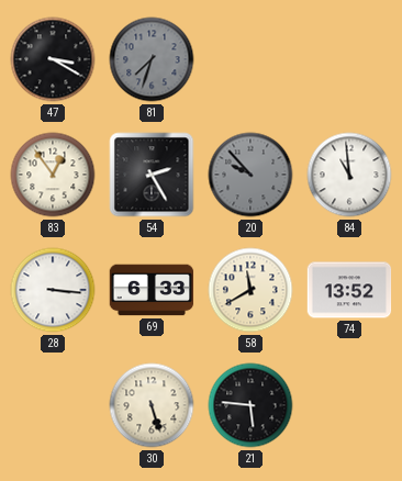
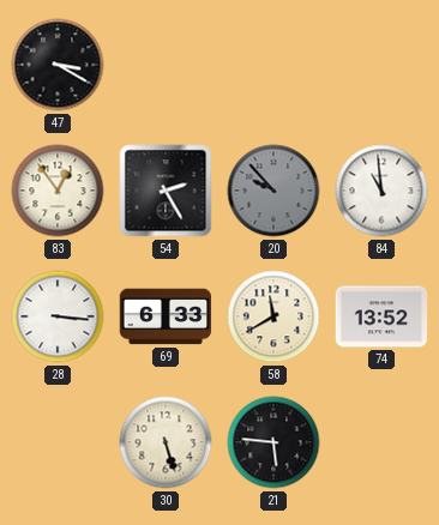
81: 7:33 -> none (152, 59)
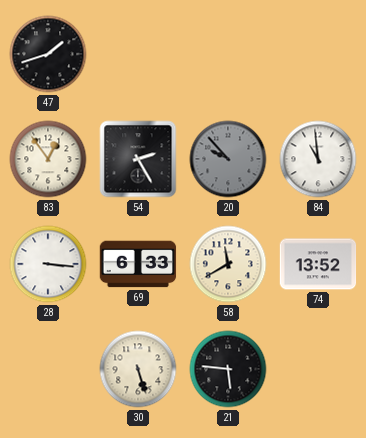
47: 3:20 -> 1:42 (48, 54)
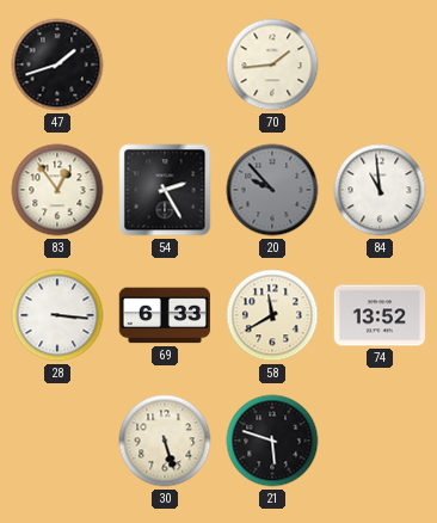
70: none -> 1:44 (272, 64)
21: 5:46 -> 5:48 (272, 441)
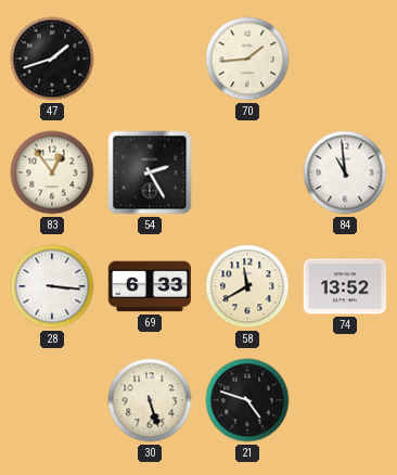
20: 9:53 -> none (272, 190)
21: 5:48 -> 4:48 (247, 400)
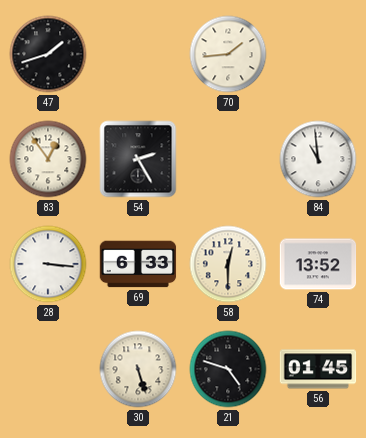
58: 11:40 -> 12:30 (228, 264)
56: none -> 01:45 (318, 369)
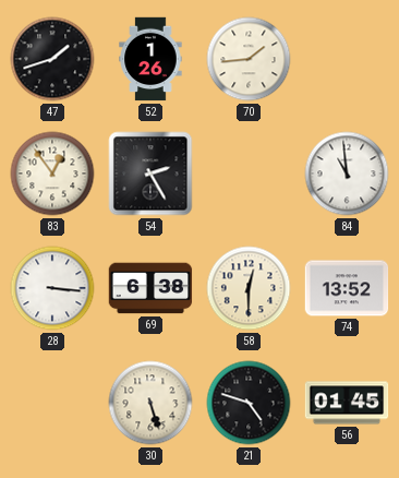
52: none -> 1:26 (150, 59)
69: 6:33 -> 6:38 (150, 288)
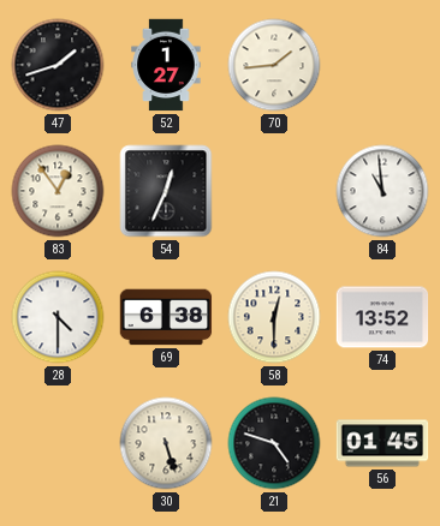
52: 1:26 -> 1:27 (166, 65)
54: 2:25 -> 12:34 (166, 191)
28: 3:16 -> 4:30 (58, 317)
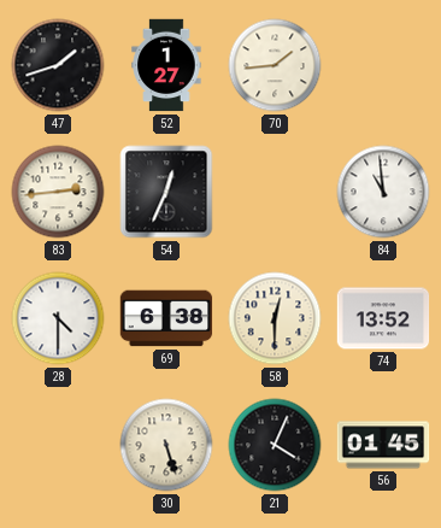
83: 12:54 -> 2:44 (58, 192)
21: 4:48 -> 4:04 (275, 445)
